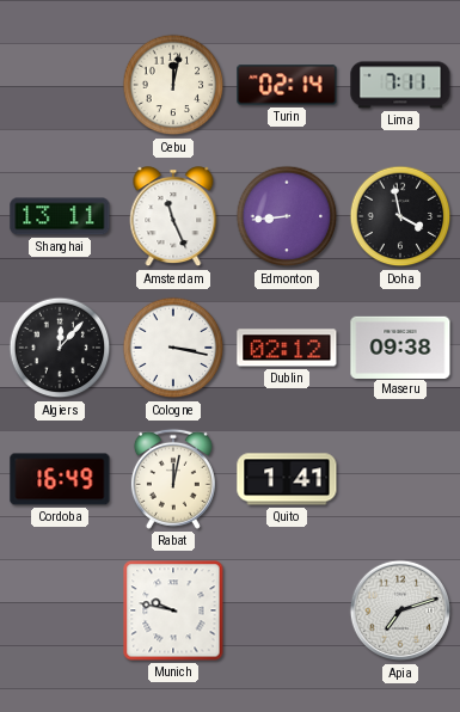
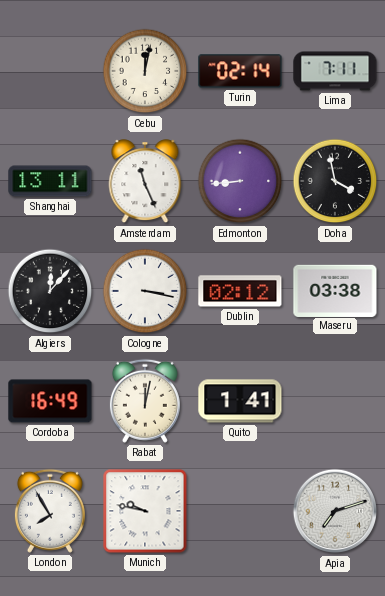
Maseru: 09:38 -> 03:38 (335, 290)
London: none -> 7:55 (50, 511)
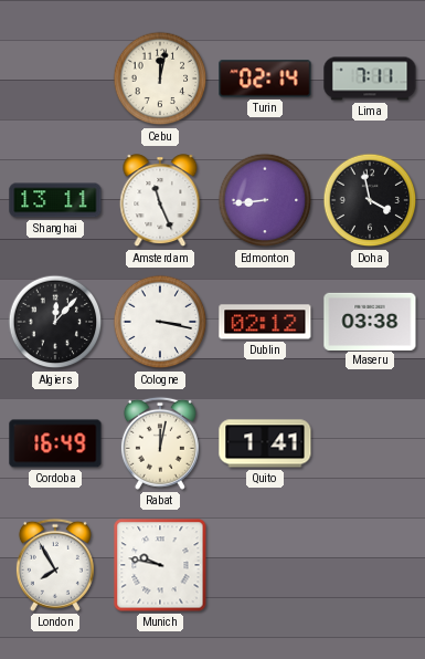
Apia: 7:12 -> none (335, 511)
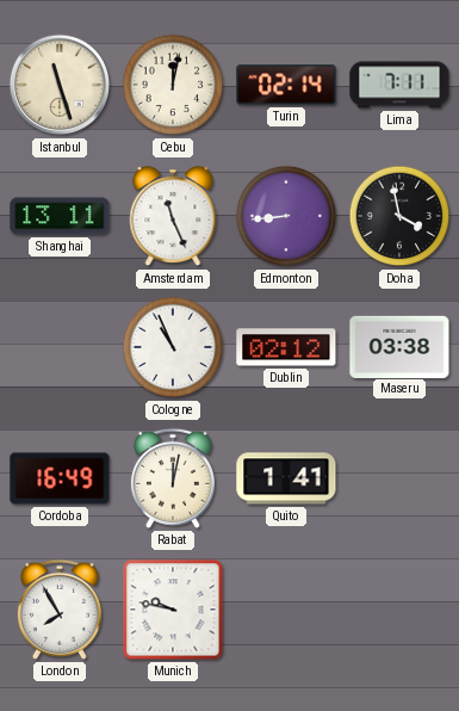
Istanbul: none -> 11:27 (60, 85)
Algiers: 12:07 -> none (55, 322)
Cologne: 3:17 -> 10:56 (173, 347)
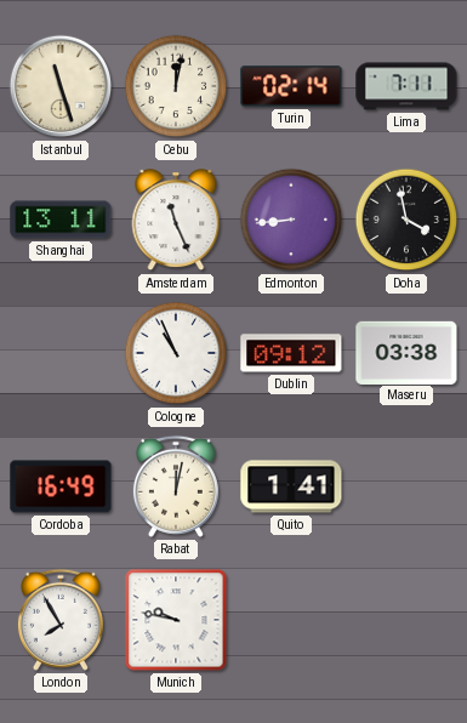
Dublin: 02:12 -> 09:12 (291, 353)
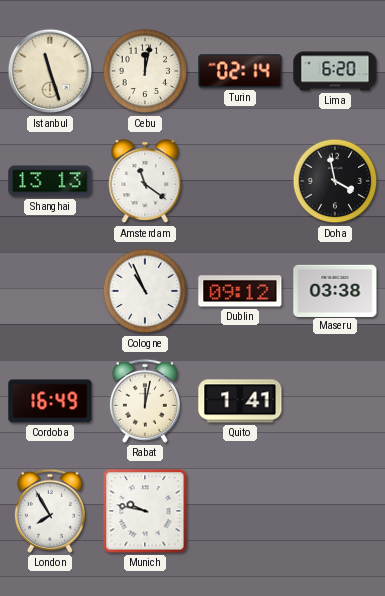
Lima: 7:11 -> 6:20 (335, 71)
Shanghai: 13:11 -> 13:13 (50, 181)
Amsterdam: 11:26 -> 11:21 (145, 182)
Edmonton: 8:44 -> none (291, 220)
